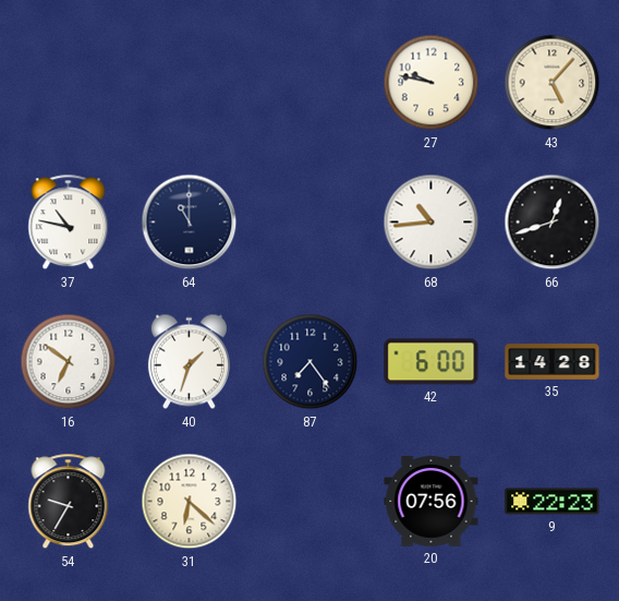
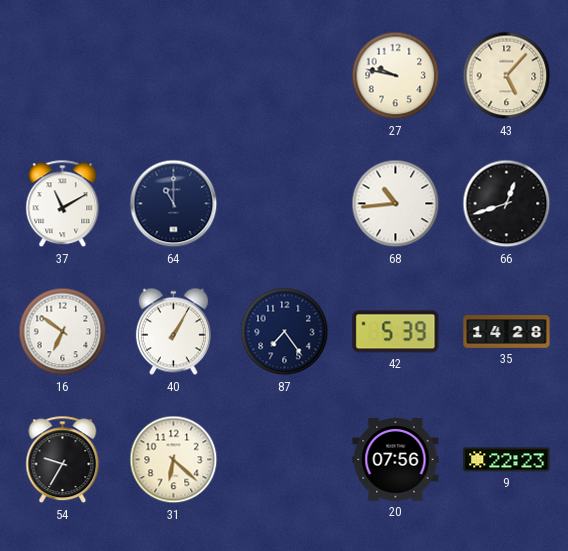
37: 10:47 -> 11:10 (63, 204)
40: 1:33 -> 1:05 (173, 332)
42: 6:00 -> 5:39 (396, 332)
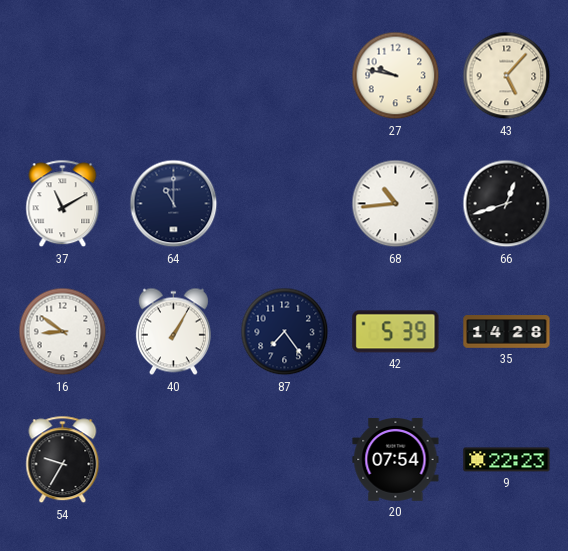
16: 6:51 -> 8:51 (63, 332)
31: 6:22 -> none (174, 460)
20: 07:56 -> 07:54 (396, 460)
